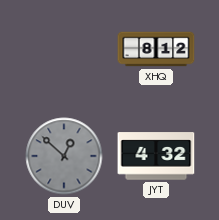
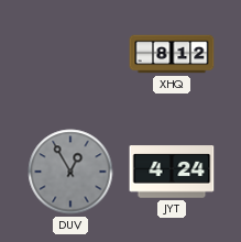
DUV: 12:52 -> 12:55 (70, 172)
JYT: 4:32 -> 4:24 (172, 172)
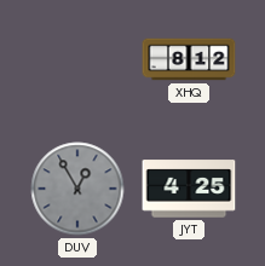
JYT: 4:24 -> 4:25 (189, 189)
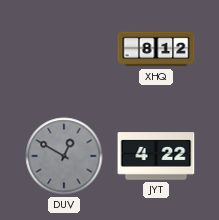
DUV: 12:55 -> 12:50 (64, 156)
JYT: 4:25 -> 4:22 (156, 156)
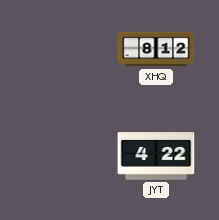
DUV: 12:50 -> none (64, 156)
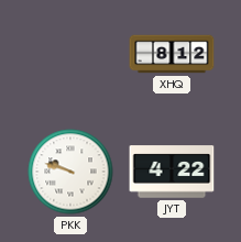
PKK: none -> 9:48 (70, 172)
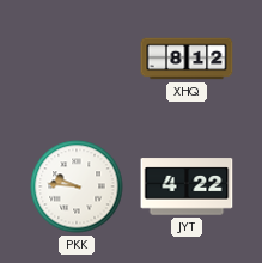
PKK: 9:48 -> 9:46 (77, 186)
